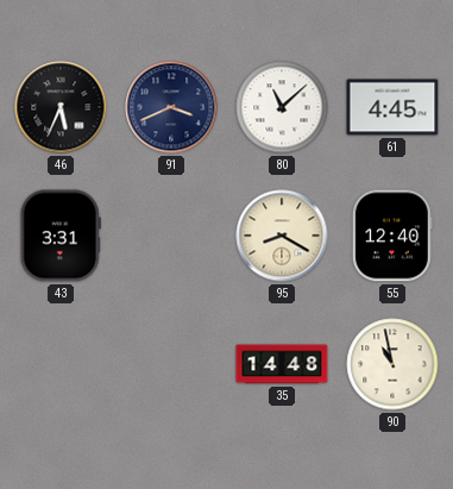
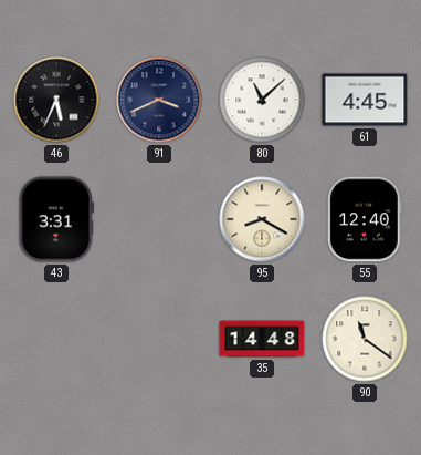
90: 10:58 -> 11:21 (365, 339)
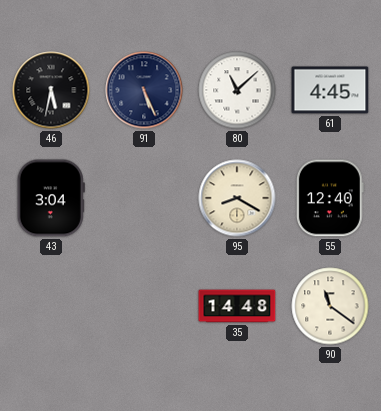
46: 5:34 -> 5:32 (51, 90)
91: 3:41 -> 5:26 (144, 90)
43: 3:31 -> 3:04 (51, 198)
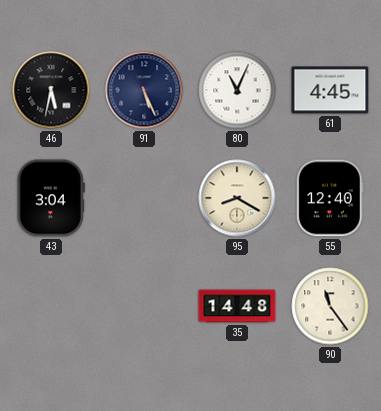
80: 11:08 -> 11:04 (237, 90)
90: 11:21 -> 11:24 (330, 306)
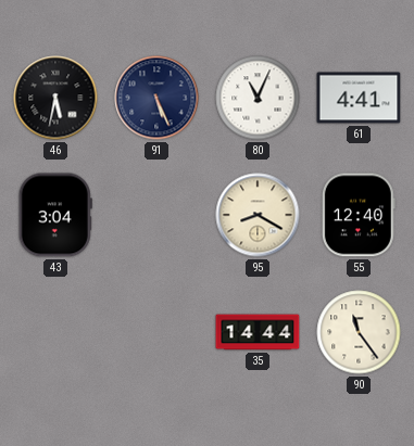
61: 4:45 -> 4:41 (359, 98)
35: 14:48 -> 14:44 (258, 332)
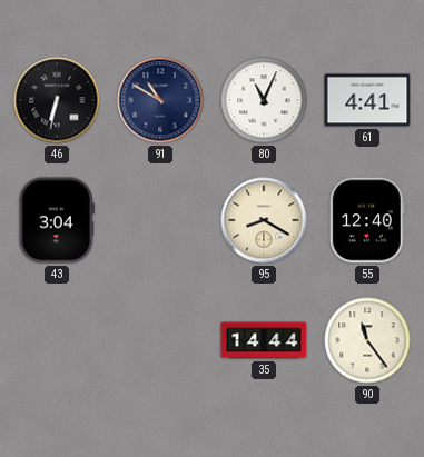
46: 5:32 -> 6:32 (57, 100)
91: 5:26 -> 10:50 (160, 100)
